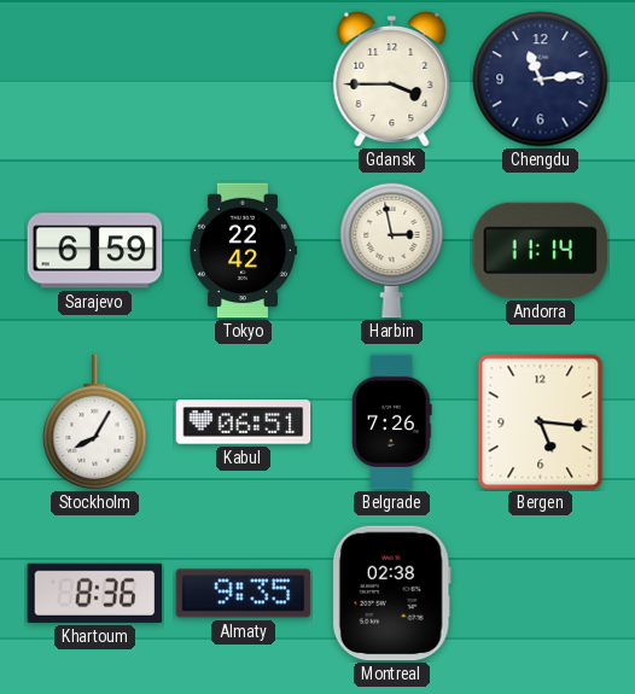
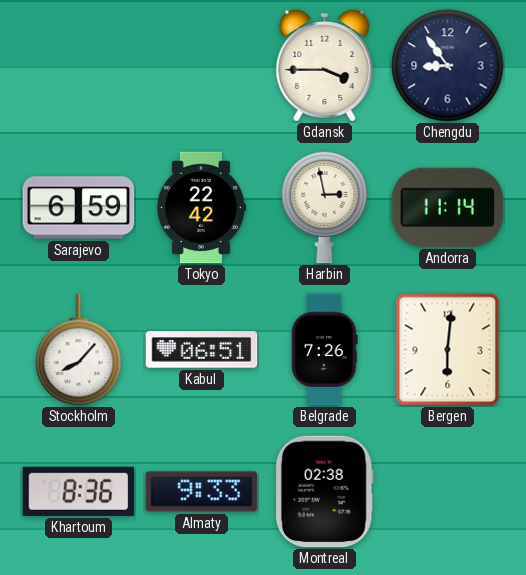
Chengdu: 11:14 -> 8:54 (448, 66)
Stockholm: 8:05 -> 8:07 (79, 349)
Bergen: 5:16 -> 6:01 (448, 350)
Almaty: 9:35 -> 9:33 (202, 492)
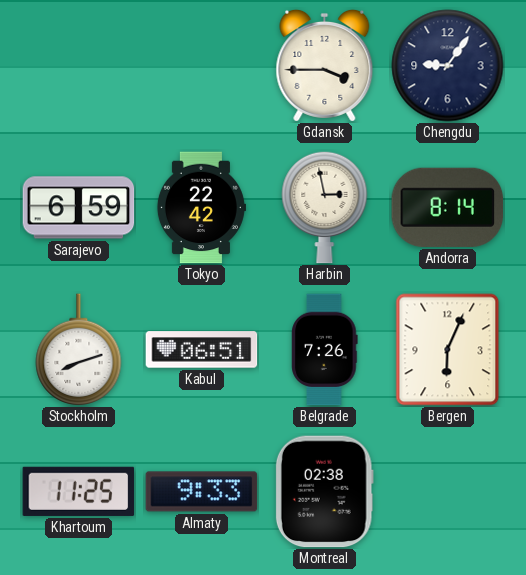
Chengdu: 8:54 -> 9:06 (448, 66)
Andorra: 11:14 -> 8:14 (448, 207)
Stockholm: 8:07 -> 8:12 (79, 349)
Bergen: 6:01 -> 6:04 (448, 350)
Khartoum: 8:36 -> 11:25 (79, 491)
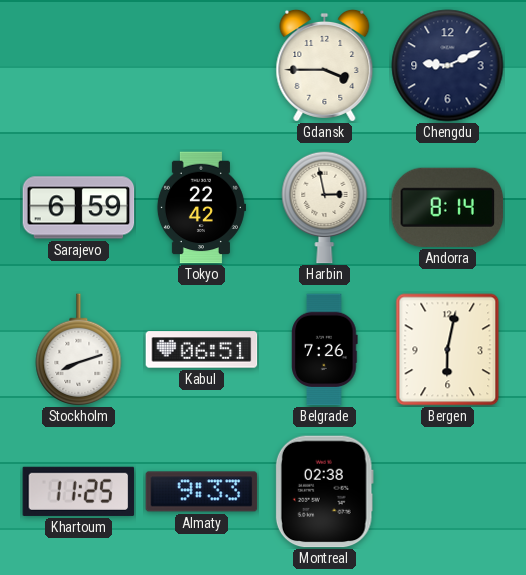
Chengdu: 9:06 -> 9:11 (448, 66)
Bergen: 6:04 -> 6:02 (448, 350)
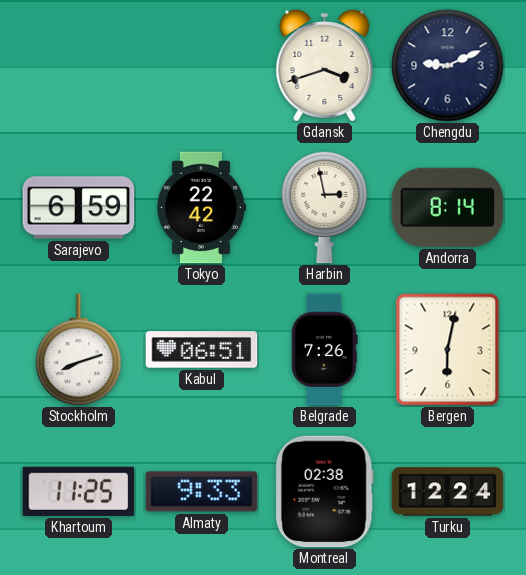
Gdansk: 3:45 -> 3:42 (325, 65)
Turku: none -> 12:24 (448, 492)
